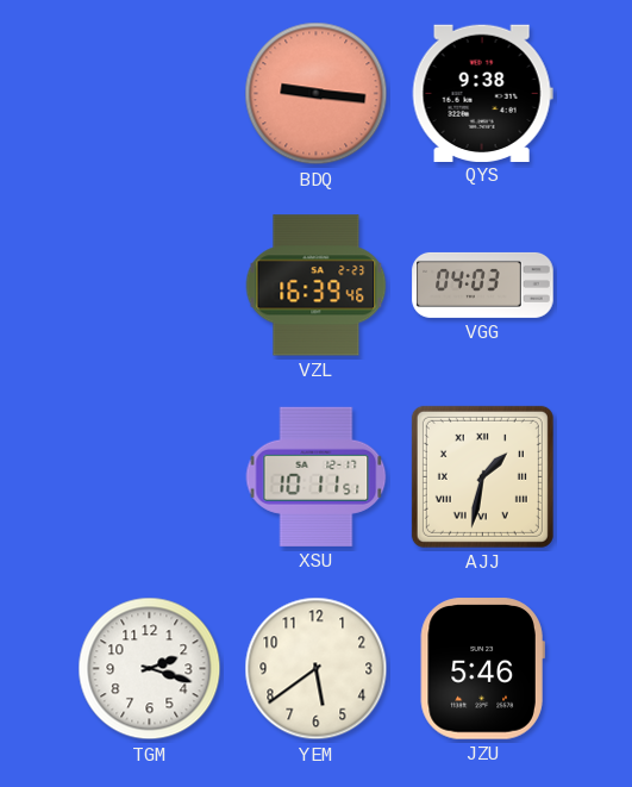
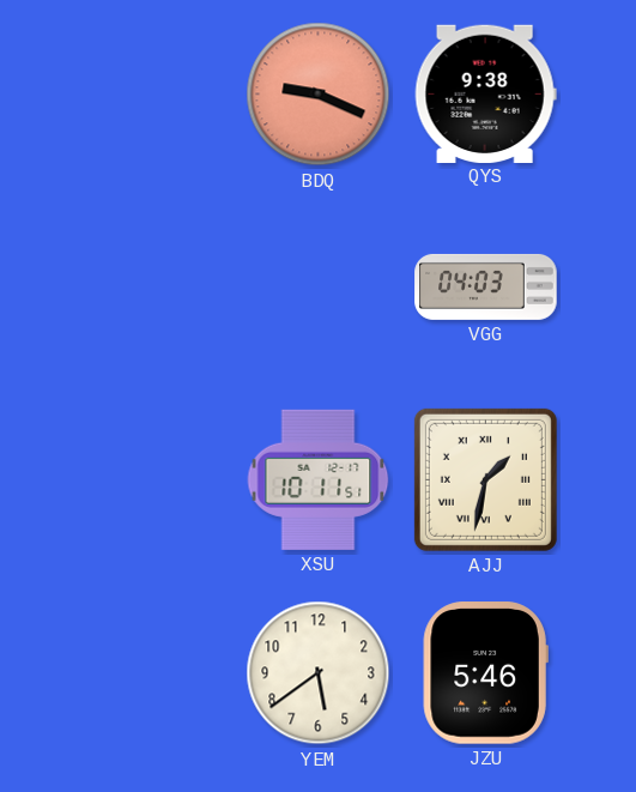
BDQ: 9:16 -> 9:19 (319, 95)
VZL: 16:39 -> none (317, 286)
TGM: 2:18 -> none (150, 669)
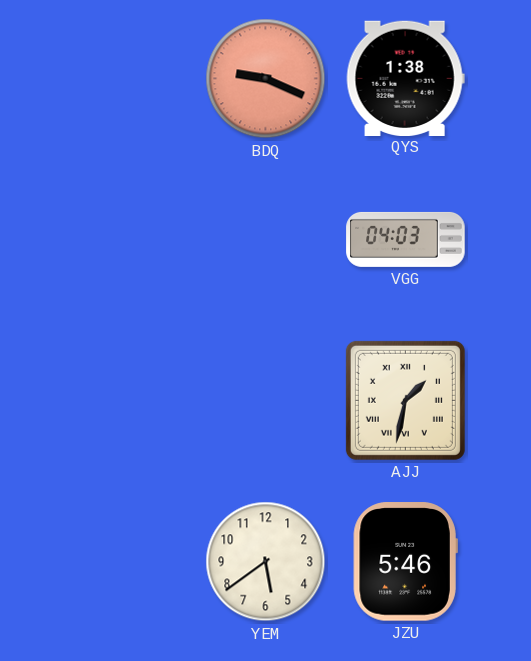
QYS: 9:38 -> 1:38 (405, 78)
XSU: 10:11 -> none (319, 479)
